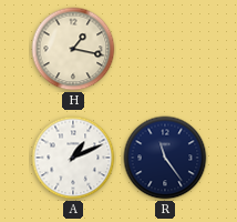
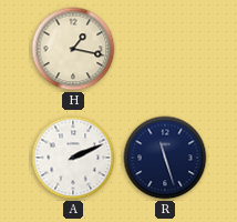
A: 1:11 -> 2:11 (73, 158)
R: 11:24 -> 11:27 (165, 158)
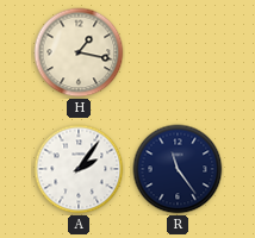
A: 2:11 -> 2:06 (79, 169)
R: 11:27 -> 11:24 (178, 169)
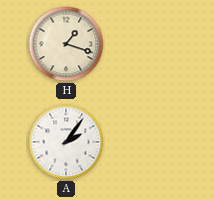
H: 1:17 -> 1:18 (66, 44)
R: 11:24 -> none (178, 169)
